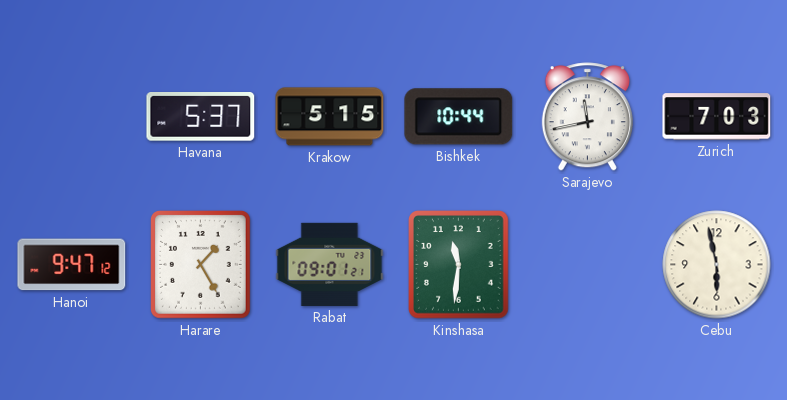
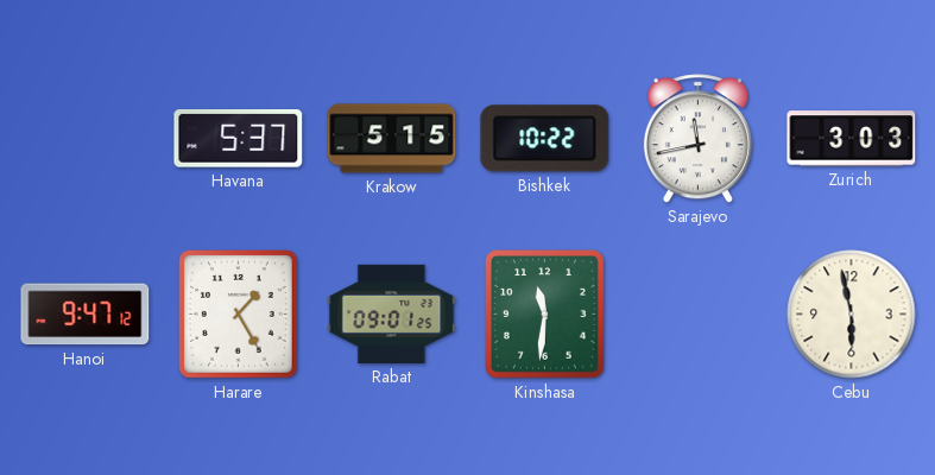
Bishkek: 10:44 -> 10:22 (545, 139)
Zurich: 7:03 -> 3:03 (852, 139)
Rabat: 09:01:21 -> 09:01:25 (392, 313)
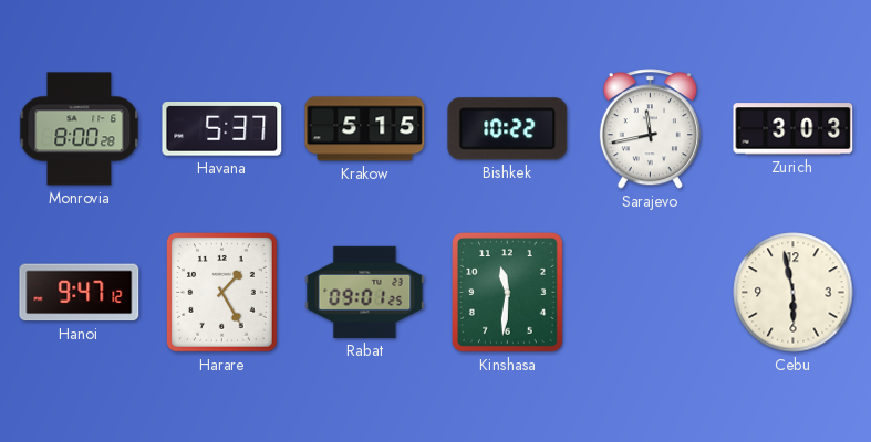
Monrovia: none -> 8:00 (80, 129)
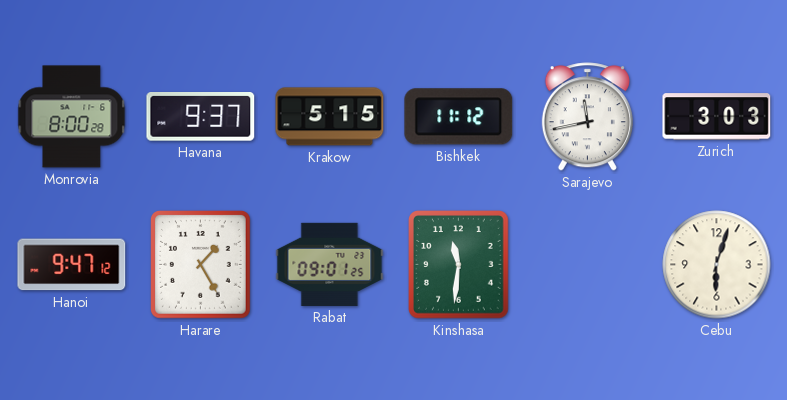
Havana: 5:37 -> 9:37 (201, 117)
Bishkek: 10:22 -> 11:12 (459, 117)
Cebu: 5:58 -> 6:03 (717, 265)
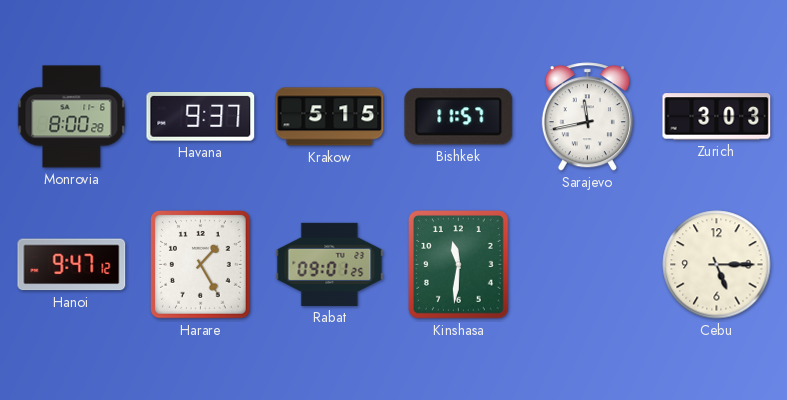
Bishkek: 11:12 -> 11:57 (459, 117)
Cebu: 6:03 -> 5:15 (717, 265)
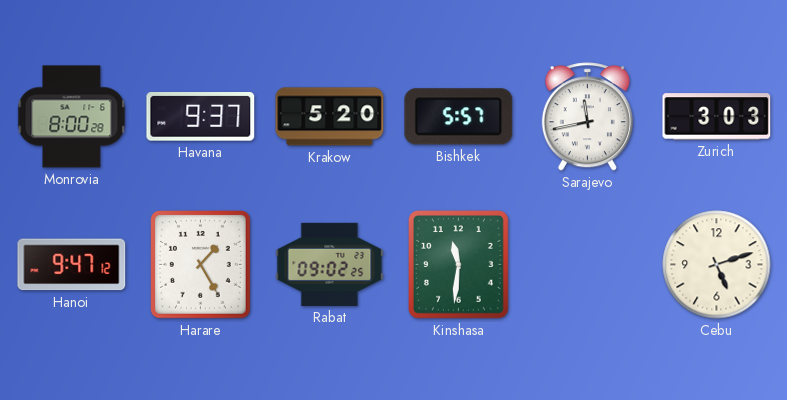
Krakow: 5:15 -> 5:20 (330, 117)
Bishkek: 11:57 -> 5:57 (459, 117)
Rabat: 09:01 -> 09:02 (330, 264)
Cebu: 5:15 -> 5:12 (717, 265)
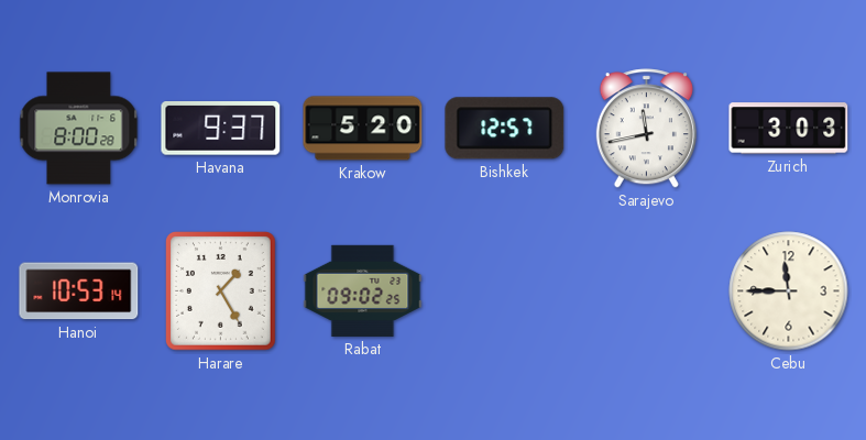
Bishkek: 5:57 -> 12:57 (505, 129)
Hanoi: 9:47 -> 10:53 (79, 291)
Kinshasa: 11:31 -> none (459, 265)
Cebu: 5:12 -> 11:45 (789, 291)
